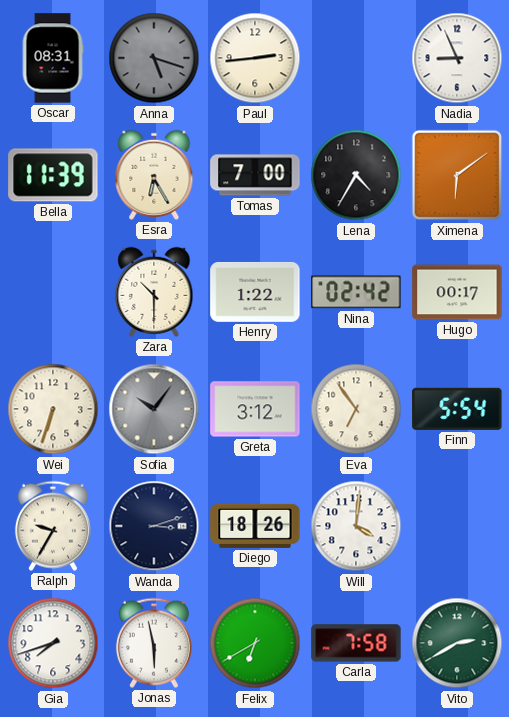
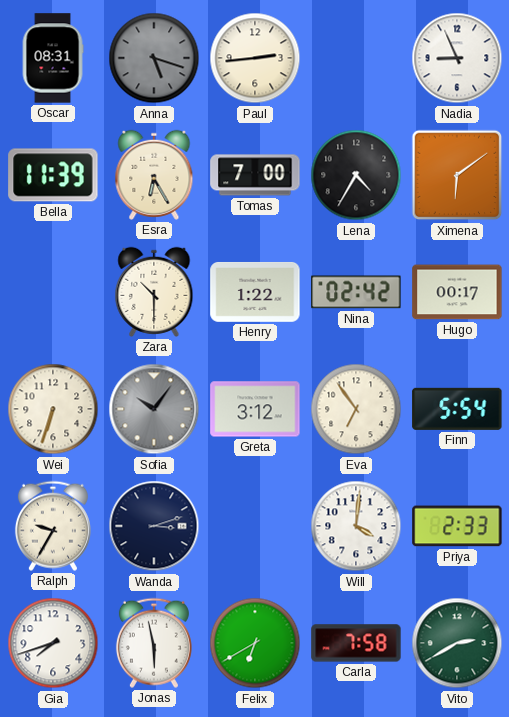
Diego: 18:26 -> none (255, 526)
Priya: none -> 2:33 (457, 526)
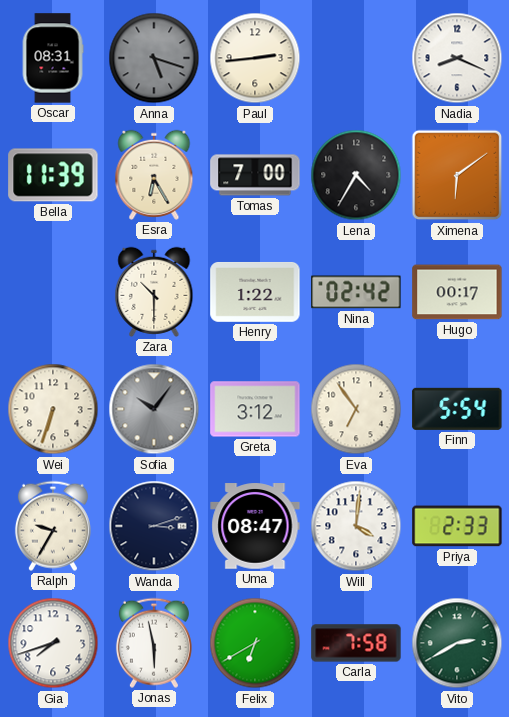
Nadia: 8:56 -> 8:19 (457, 58)
Uma: none -> 08:47 (255, 526)
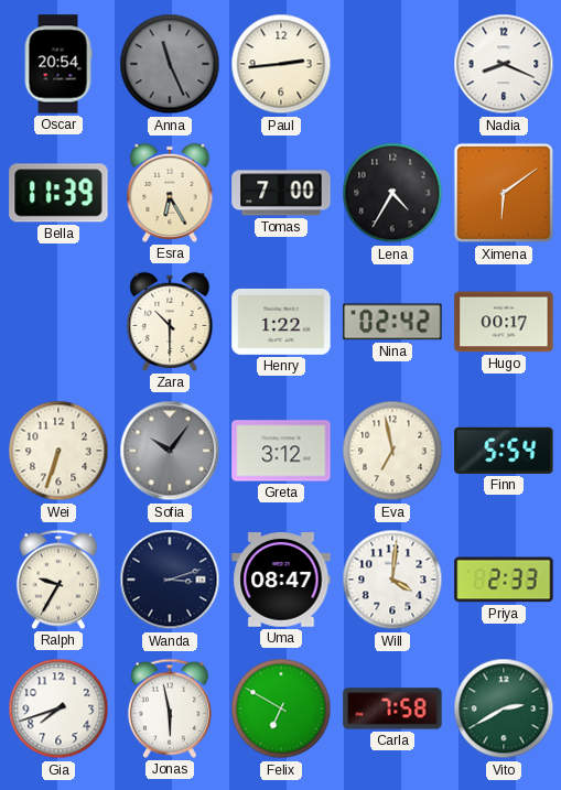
Oscar: 08:31 -> 20:54 (58, 64)
Anna: 5:18 -> 11:26 (170, 64)
Eva: 6:54 -> 6:58 (392, 451)
Felix: 6:40 -> 6:50 (281, 708)
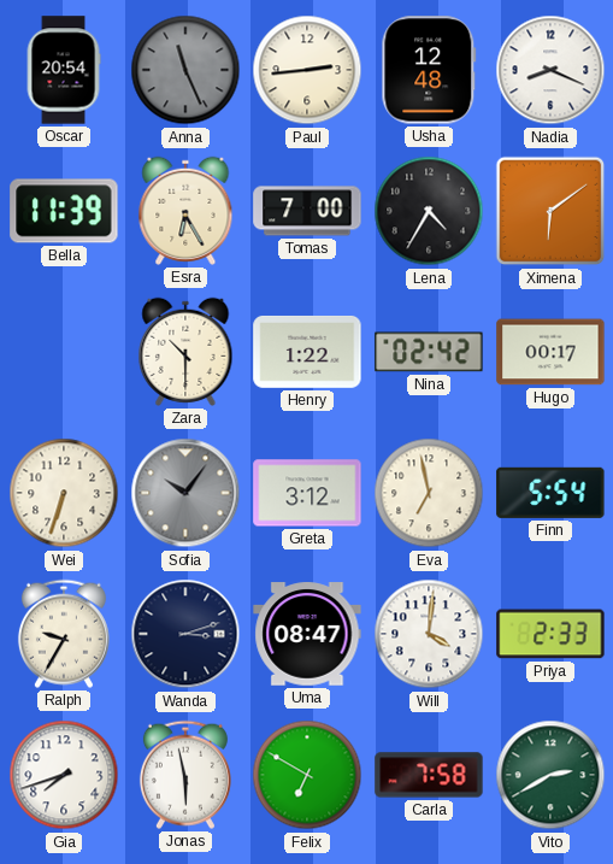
Usha: none -> 12:48 (429, 70)
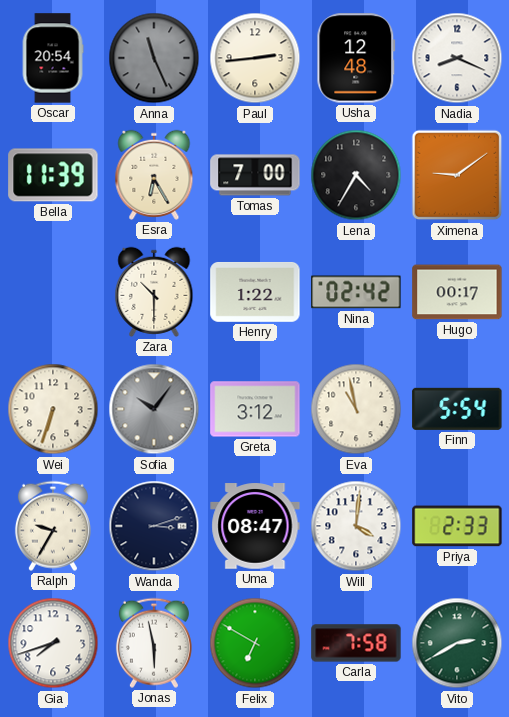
Ximena: 6:09 -> 9:09 (457, 175)
Eva: 6:58 -> 10:58 (356, 409)
